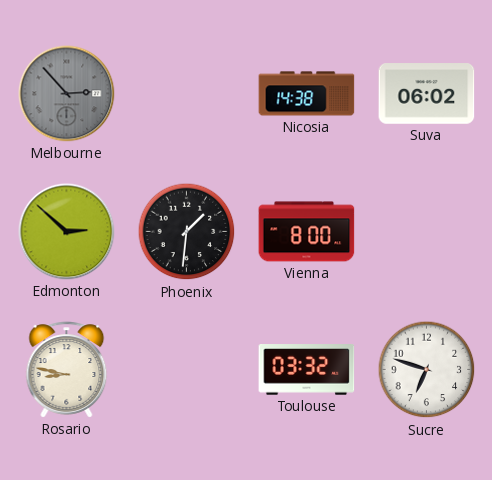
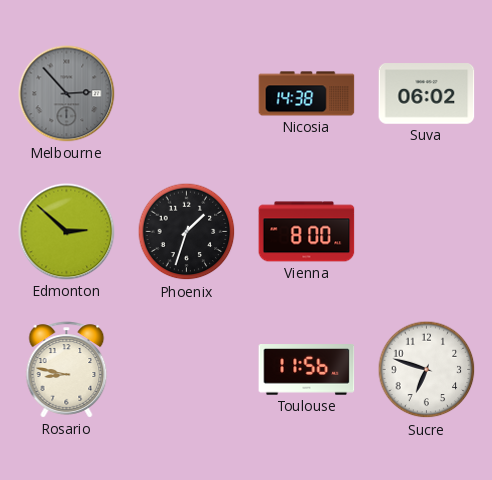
Phoenix: 1:31 -> 1:33 (187, 232)
Toulouse: 03:32 -> 11:56 (307, 370)
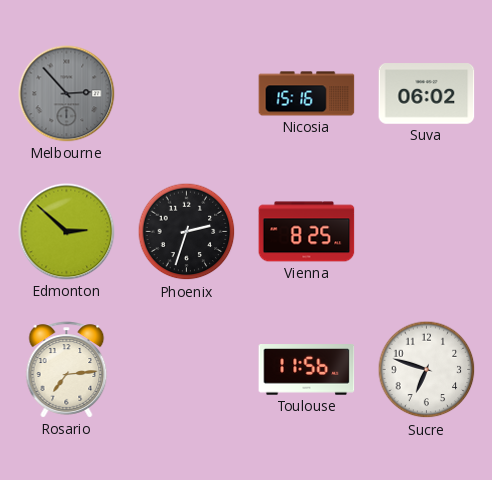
Nicosia: 14:38 -> 15:16 (307, 94)
Phoenix: 1:33 -> 2:33 (187, 232)
Vienna: 8:00 -> 8:25 (307, 232)
Rosario: 8:47 -> 7:14 (67, 370)
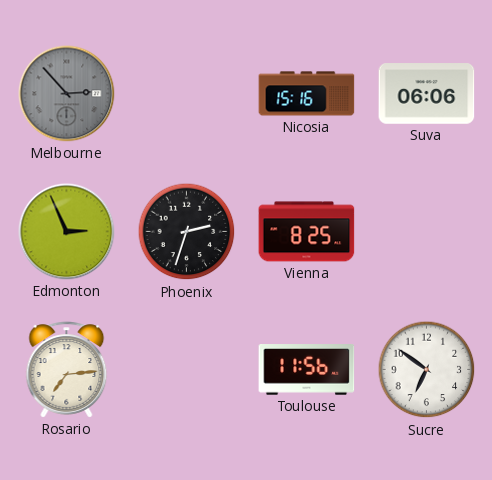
Suva: 06:02 -> 06:06 (427, 94)
Edmonton: 2:52 -> 2:56 (67, 232)
Sucre: 6:48 -> 6:51 (427, 370)
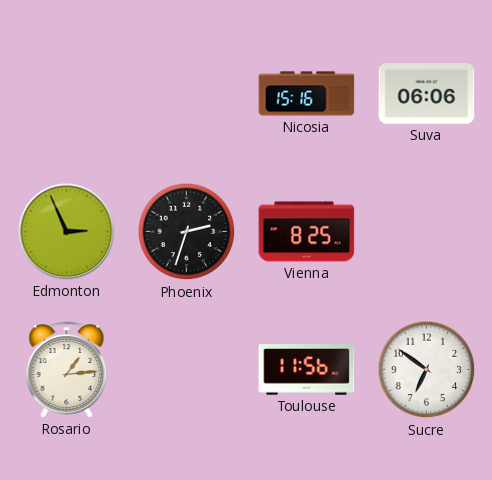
Melbourne: 2:53 -> none (67, 94)
Rosario: 7:14 -> 1:14 (67, 370)
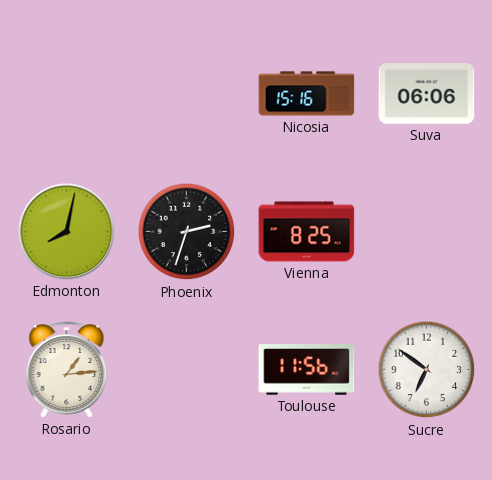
Edmonton: 2:56 -> 8:02 (67, 232)
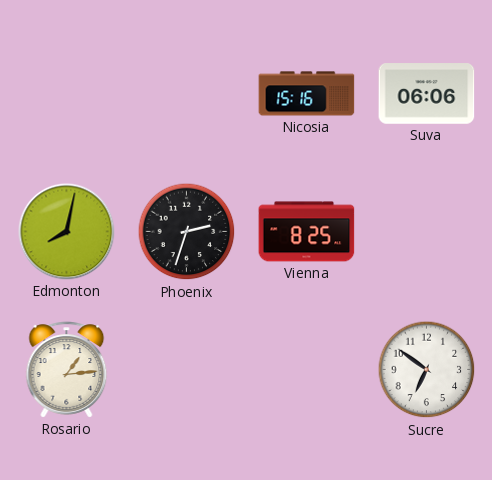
Toulouse: 11:56 -> none (307, 370)
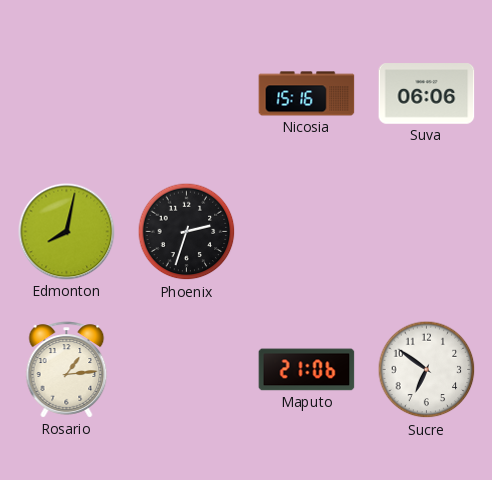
Vienna: 8:25 -> none (307, 232)
Maputo: none -> 21:06 (307, 370)
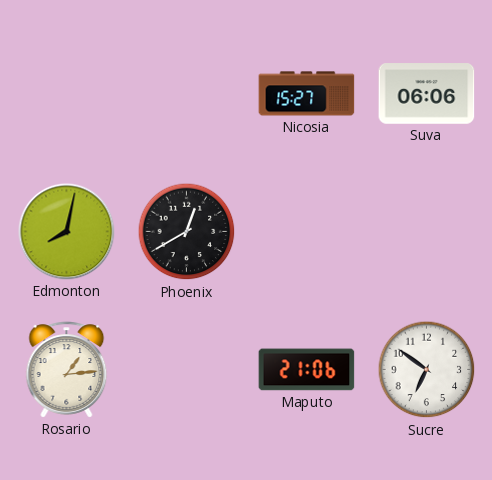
Nicosia: 15:16 -> 15:27 (307, 94)
Phoenix: 2:33 -> 12:40 (187, 232)
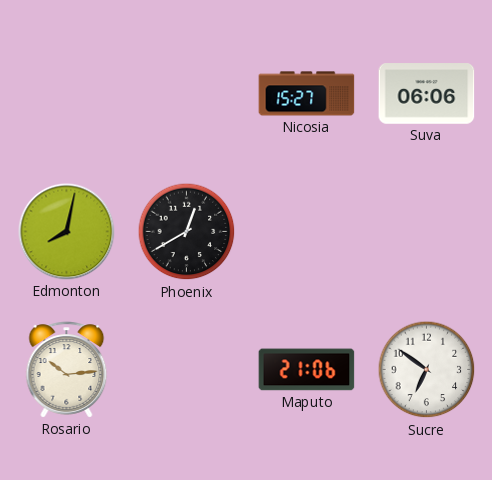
Rosario: 1:14 -> 10:14 (67, 370)
